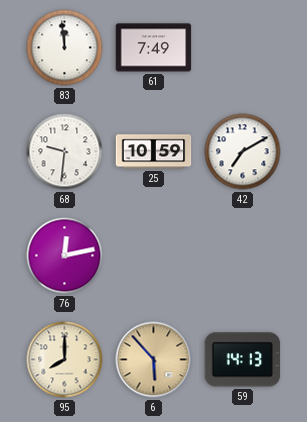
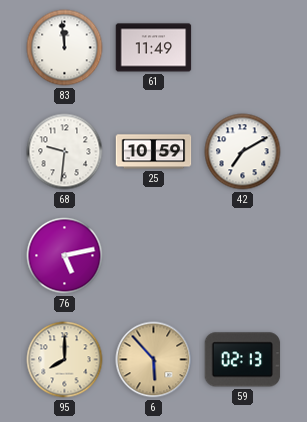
61: 7:49 -> 11:49 (154, 48)
76: 12:13 -> 5:13 (65, 256)
59: 14:13 -> 02:13 (243, 360)
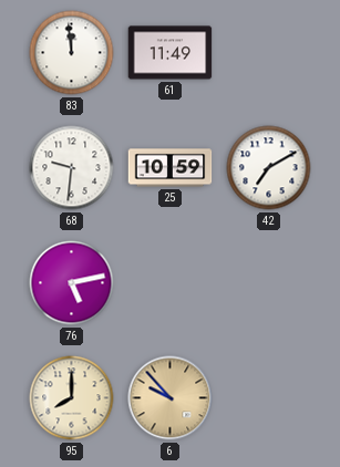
6: 5:53 -> 9:53 (171, 398)
59: 02:13 -> none (243, 360)
